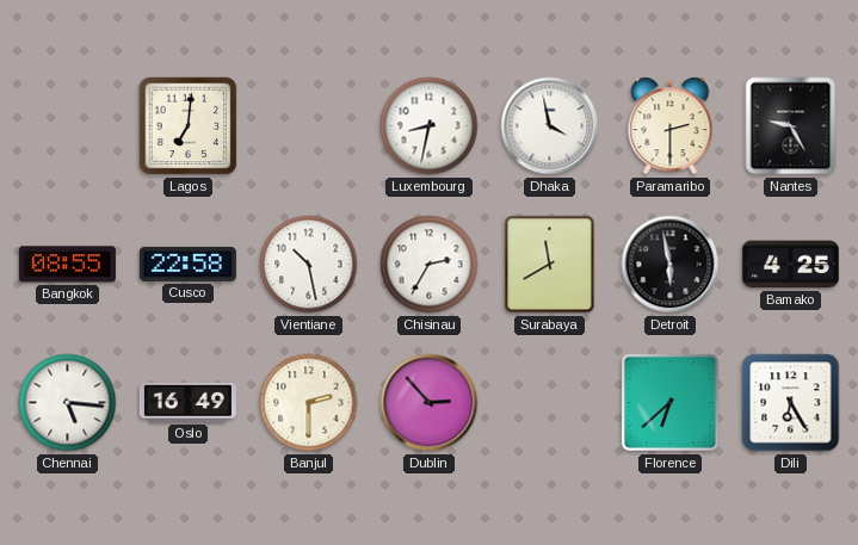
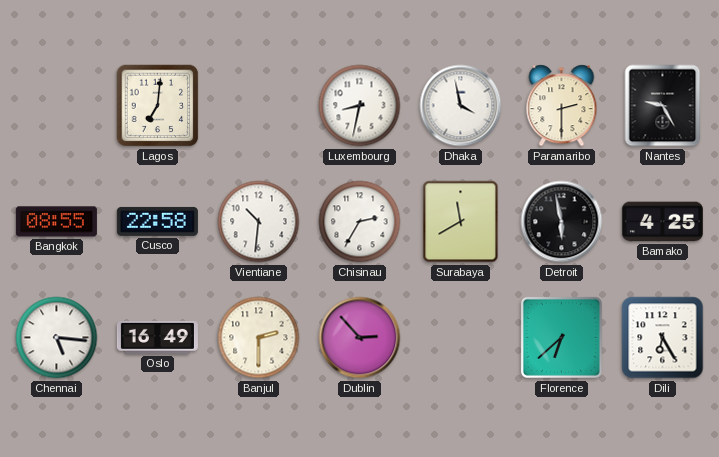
Vientiane: 10:28 -> 10:31 (259, 222)
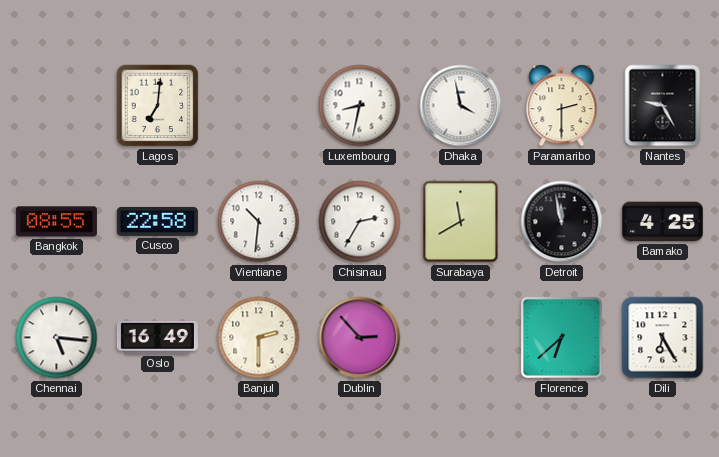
Detroit: 5:58 -> 11:58 (562, 222)
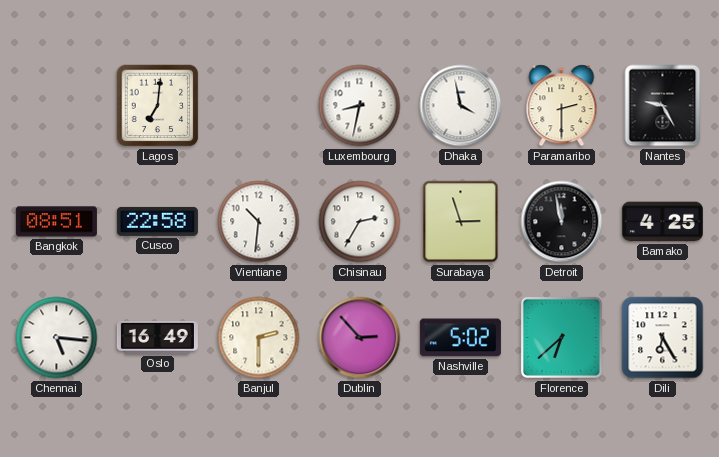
Bangkok: 08:55 -> 08:51 (56, 222)
Surabaya: 11:40 -> 2:57 (461, 222)
Nashville: none -> 5:02 (460, 338)
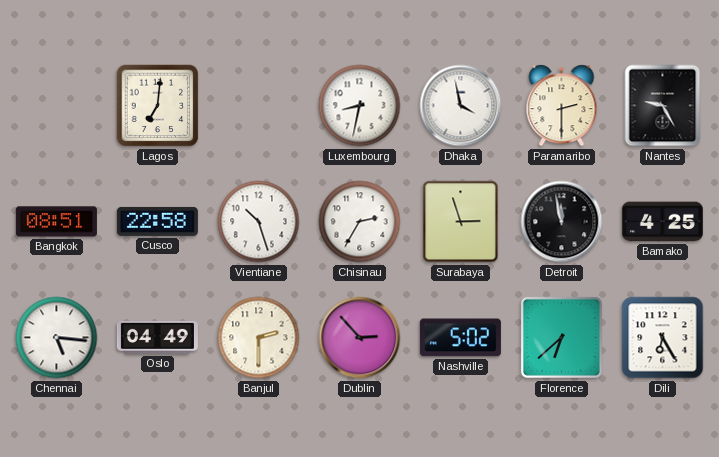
Vientiane: 10:31 -> 10:27 (259, 222)
Oslo: 16:49 -> 04:49 (157, 337)
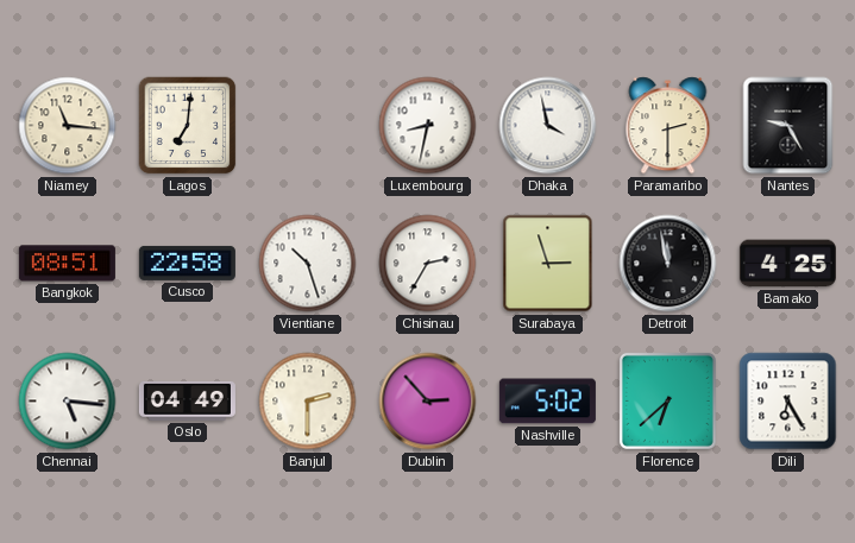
Niamey: none -> 11:16 (68, 126)
